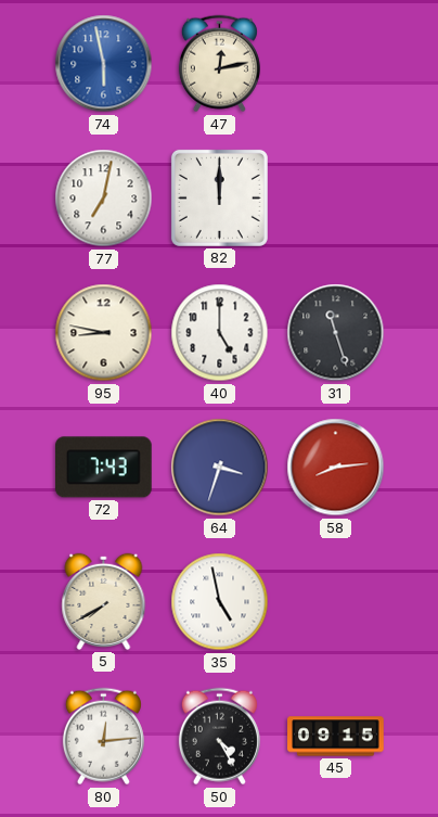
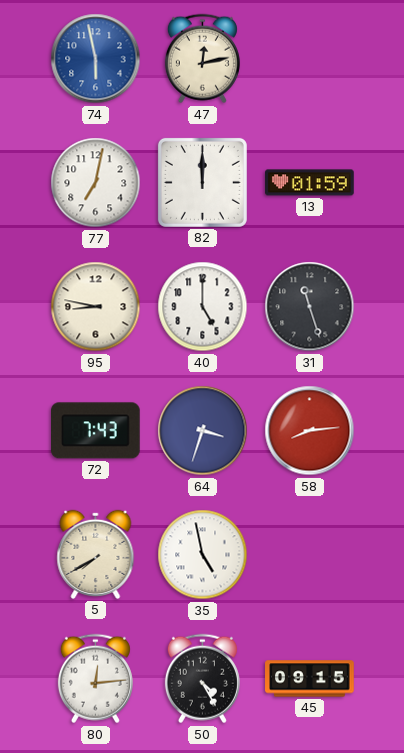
13: none -> 01:59 (310, 183)
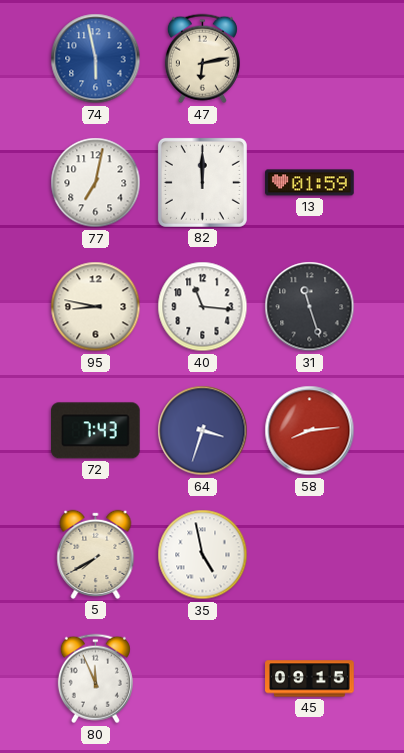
47: 12:13 -> 6:13 (202, 59)
40: 5:00 -> 11:16 (203, 307)
80: 12:14 -> 11:56 (95, 679)
50: 4:25 -> none (202, 679)
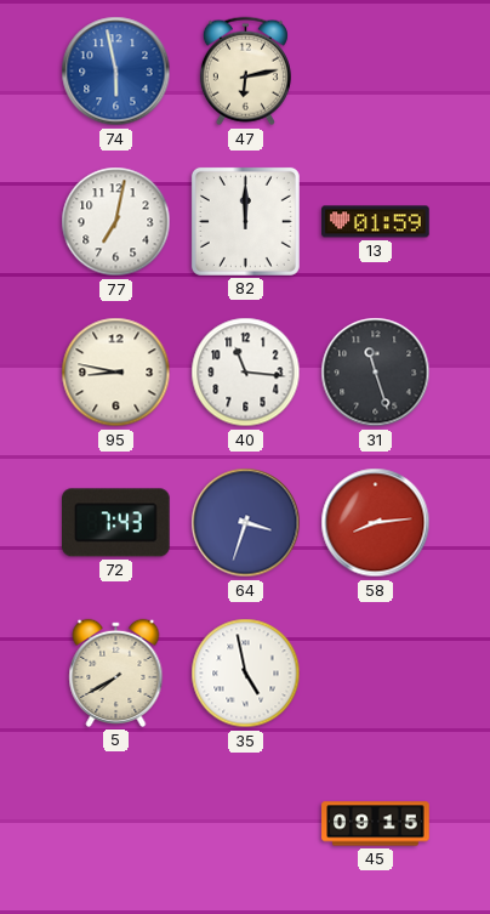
80: 11:56 -> none (95, 679)
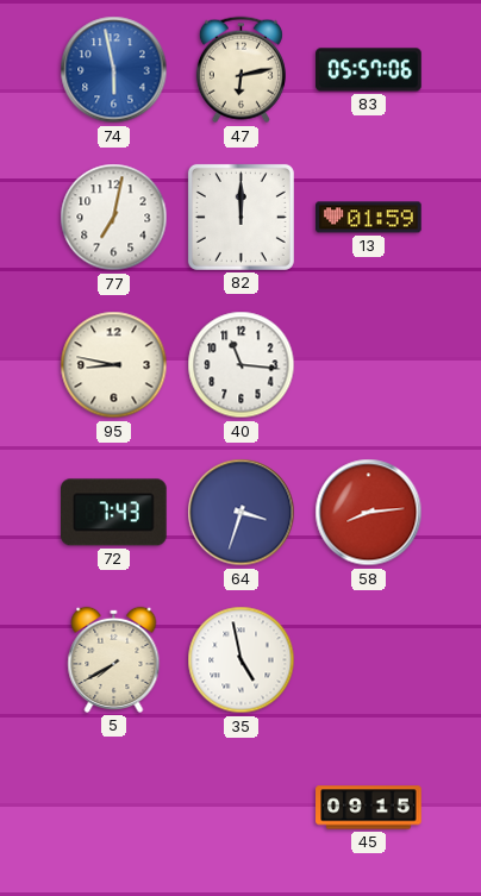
83: none -> 05:57 (369, 70)
31: 11:27 -> none (376, 373)
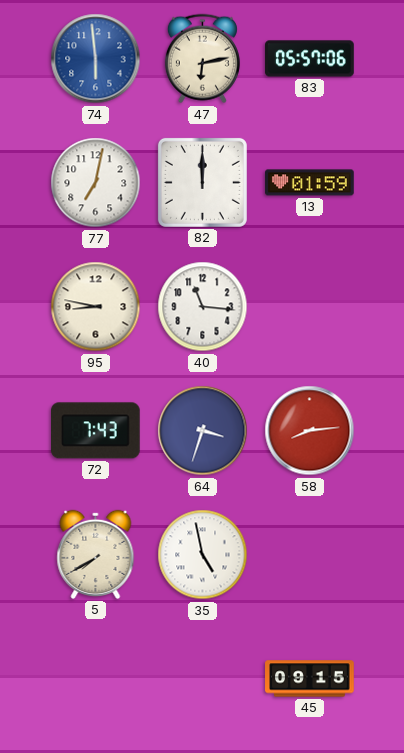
74: 5:58 -> 5:59 (96, 59)
